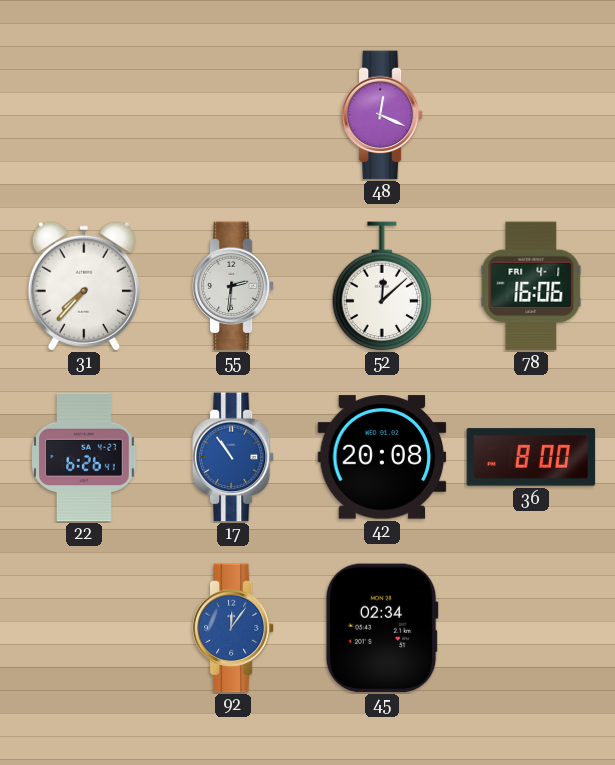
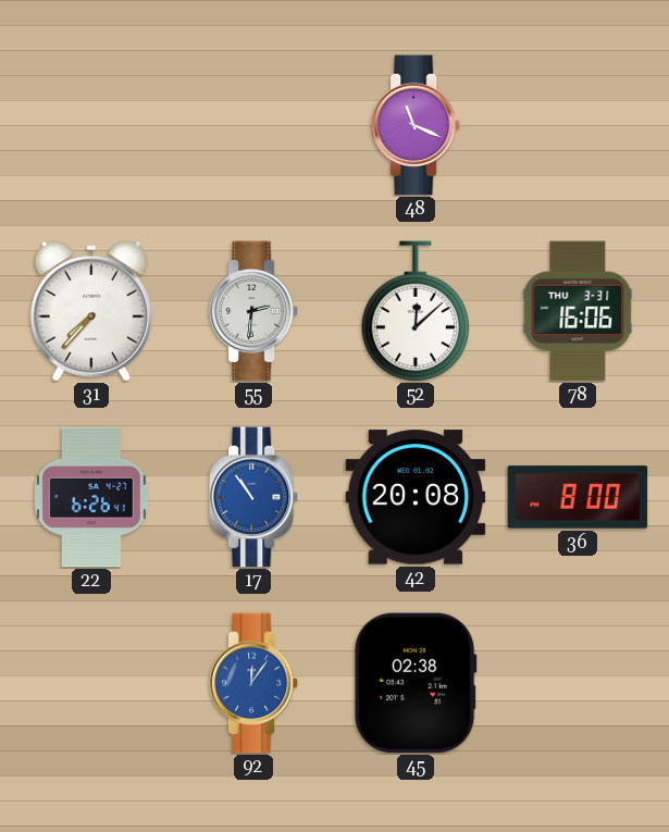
48: 12:19 -> 11:19 (416, 125)
78 date: FRI 4-1 -> THU 3-31 (578, 311)
45: 02:34 -> 02:38 (416, 683)
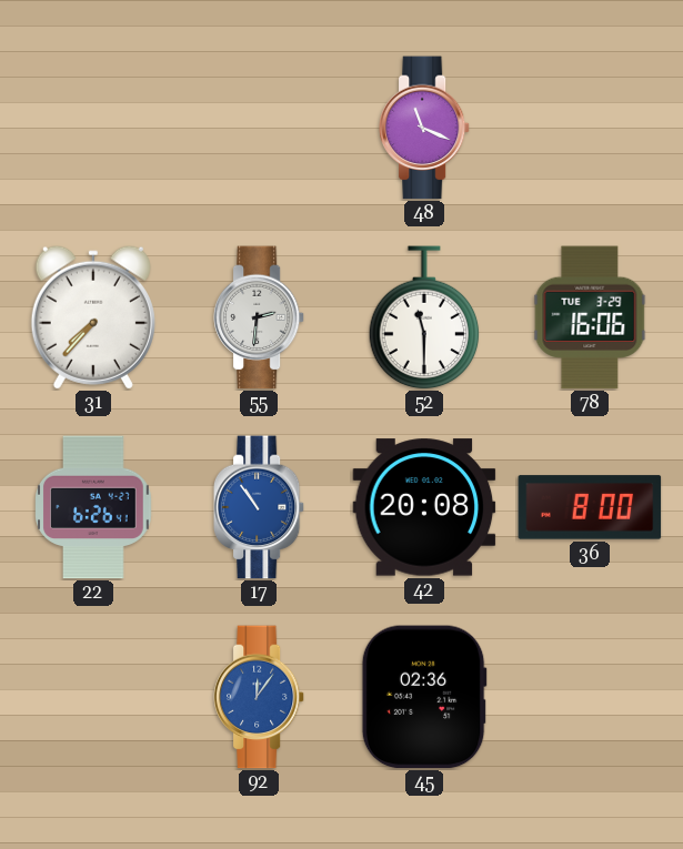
52: 12:08 -> 11:30 (424, 317)
78 date: THU 3-31 -> TUE 3-29 (590, 317)
45: 02:38 -> 02:36 (424, 697)
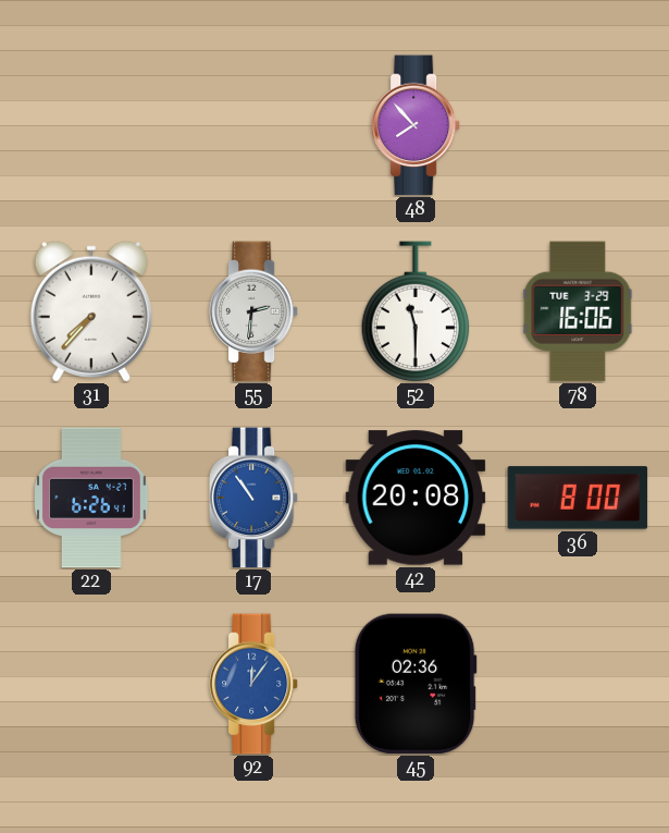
48: 11:19 -> 7:53 (416, 125)
